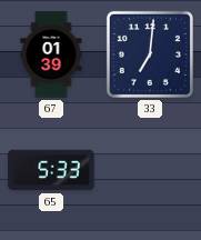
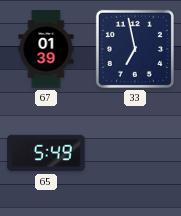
33: 7:01 -> 6:58 (135, 49)
65: 5:33 -> 5:49 (46, 153)
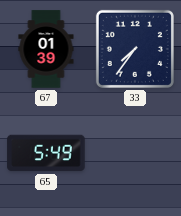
33: 6:58 -> 7:36 (135, 49)
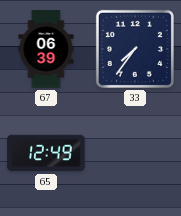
67: 01:39 -> 06:39 (46, 49)
65: 5:49 -> 12:49 (46, 153)
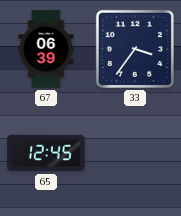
33: 7:36 -> 3:36 (135, 49)
65: 12:49 -> 12:45 (46, 153)
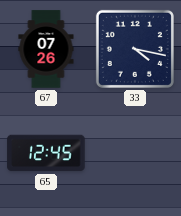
67: 06:39 -> 07:26 (46, 49)
33: 3:36 -> 4:17 (135, 49)
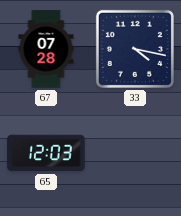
67: 07:26 -> 07:28 (46, 49)
65: 12:45 -> 12:03 (46, 153)
